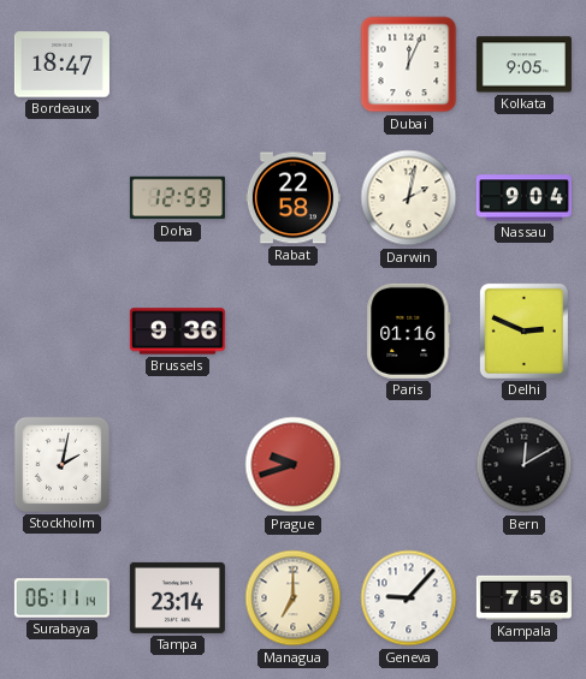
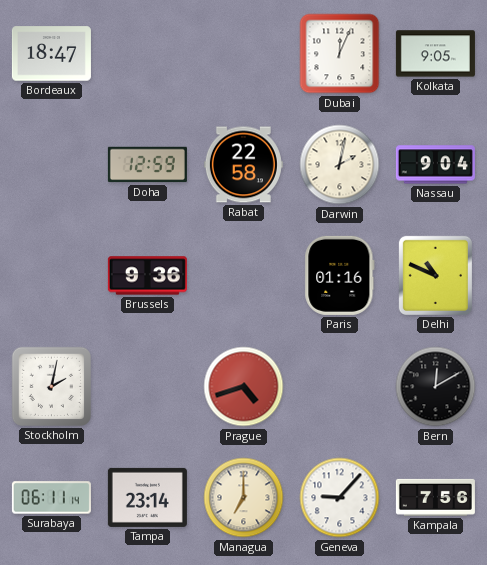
Delhi: 2:49 -> 10:49 (435, 275)
Prague: 9:42 -> 4:42 (244, 387)
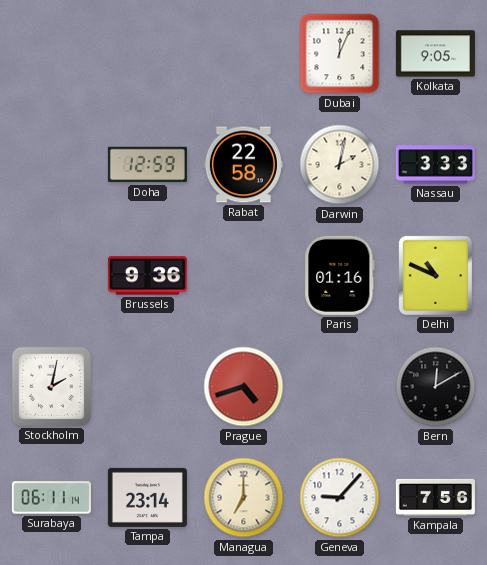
Bordeaux: 18:47 -> none (51, 54)
Nassau: 9:04 -> 3:33 (435, 165)
